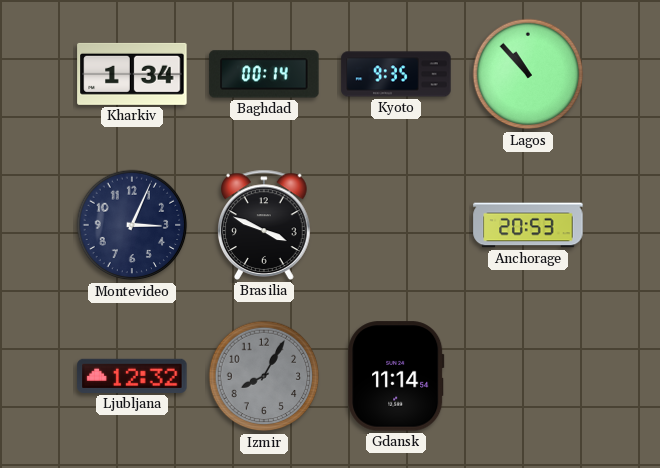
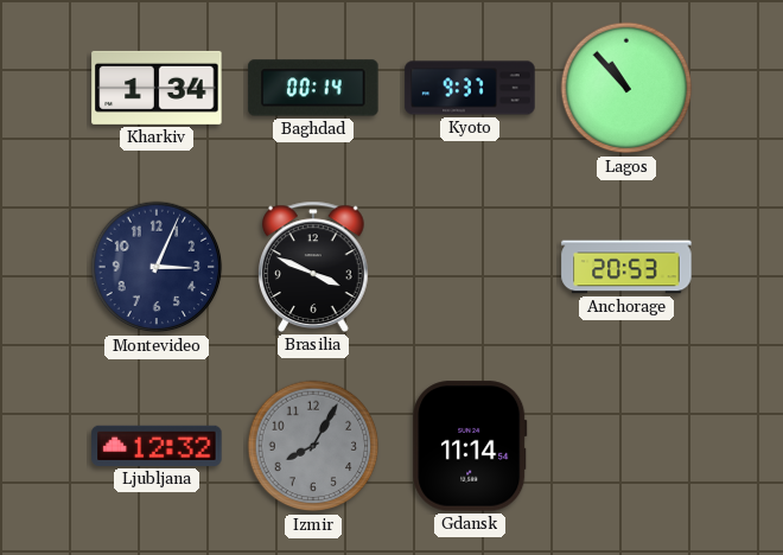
Kyoto: 9:35 -> 9:37 (470, 88)
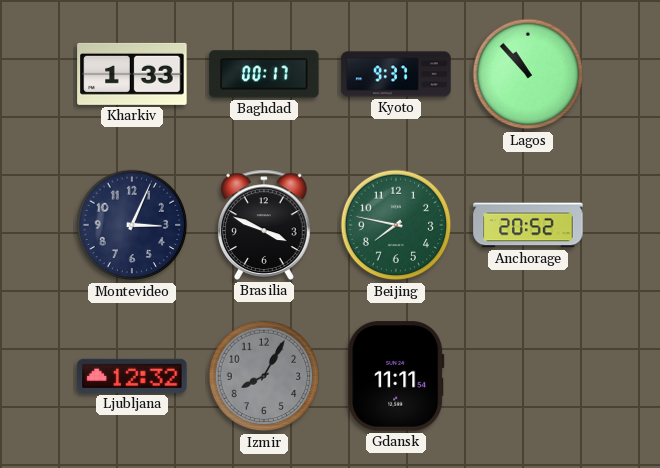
Kharkiv: 1:34 -> 1:33 (132, 74)
Baghdad: 00:14 -> 00:17 (264, 74)
Beijing: none -> 7:47 (396, 225)
Anchorage: 20:53 -> 20:52 (528, 225)
Gdansk: 11:14 -> 11:11 (396, 376)
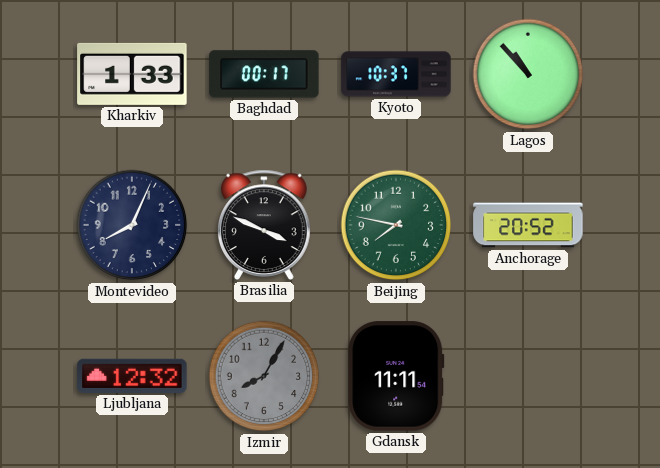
Kyoto: 9:37 -> 10:37 (396, 74)
Montevideo: 3:04 -> 8:04 (132, 225)
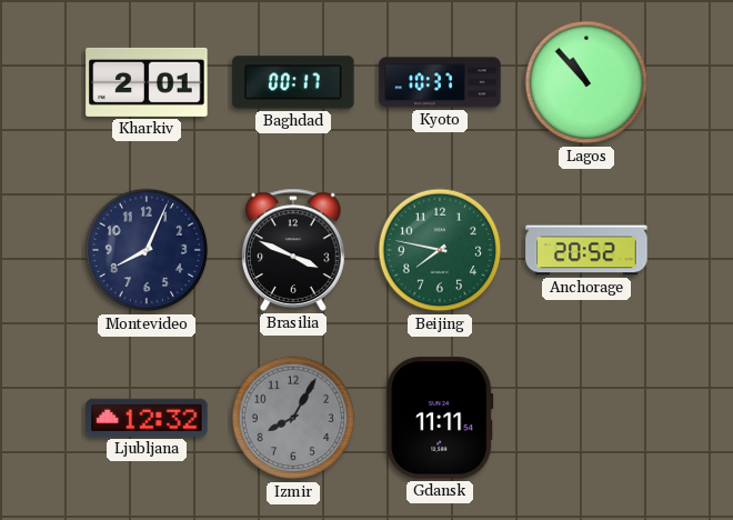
Kharkiv: 1:33 -> 2:01 (147, 82)
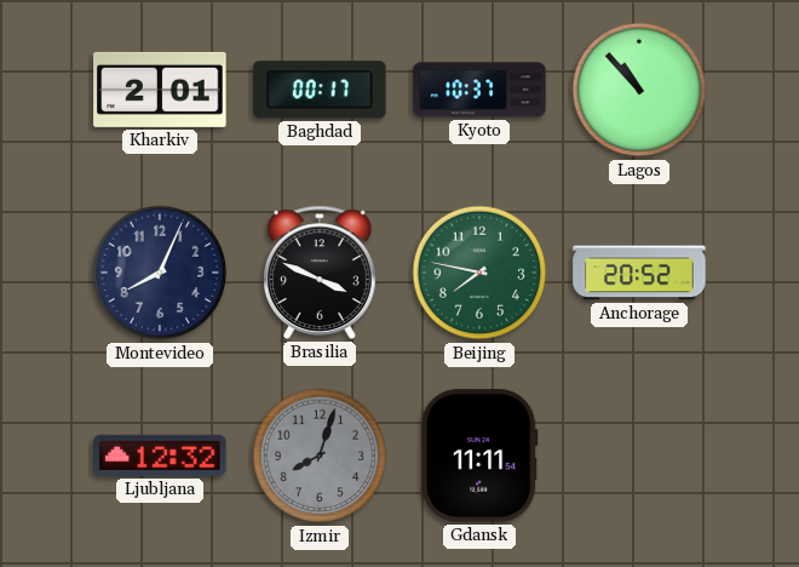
Izmir: 8:05 -> 8:03 (320, 456)
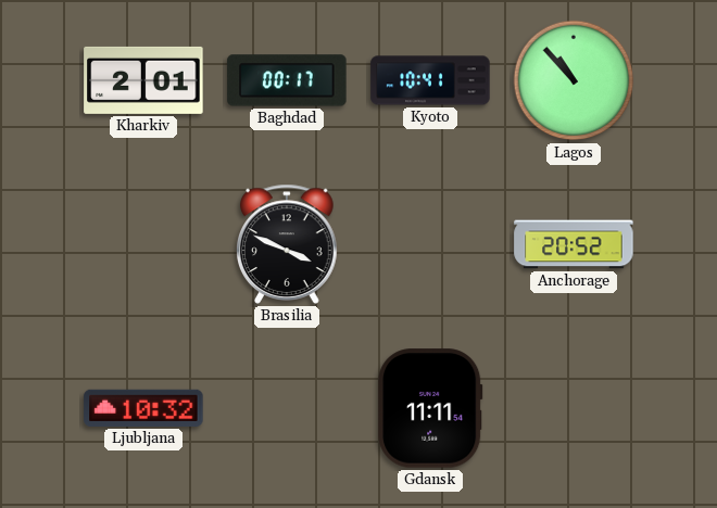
Kyoto: 10:37 -> 10:41 (430, 80)
Montevideo: 8:04 -> none (160, 273)
Beijing: 7:47 -> none (479, 273)
Ljubljana: 12:32 -> 10:32 (143, 408)
Izmir: 8:03 -> none (320, 456)
